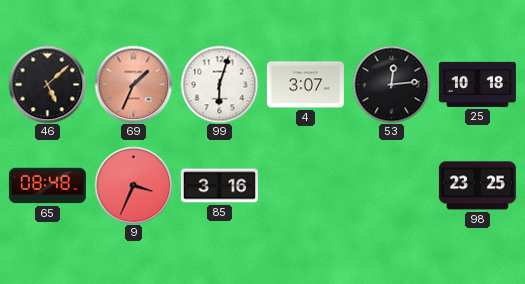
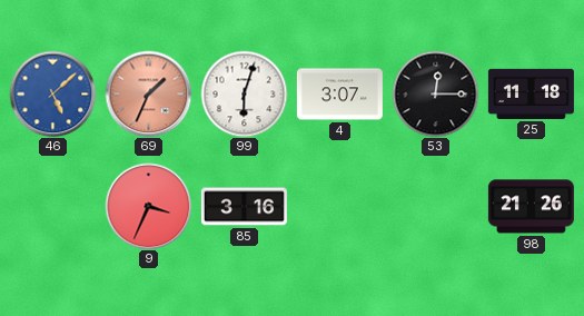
46 dial: black -> blue (52, 93)
53: 12:14 -> 12:15 (435, 93)
25: 10:18 -> 11:18 (531, 93)
65: 08:48 -> none (47, 186)
98: 23:25 -> 21:26 (531, 207)
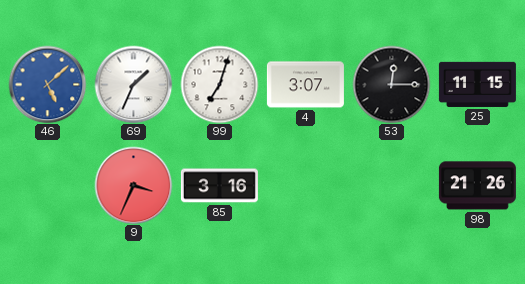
69 dial: salmon -> white (133, 84)
99: 6:03 -> 7:03 (219, 84)
25: 11:18 -> 11:15 (477, 84)
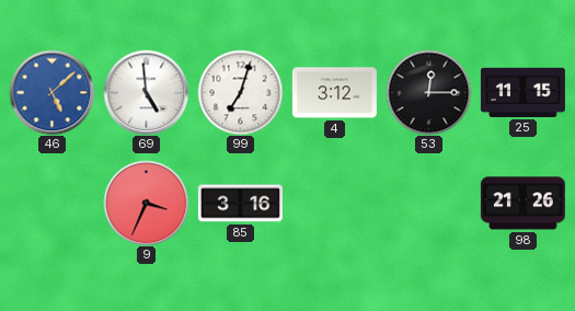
69: 1:34 -> 4:59 (146, 92)
4: 3:07 -> 3:12 (334, 93)
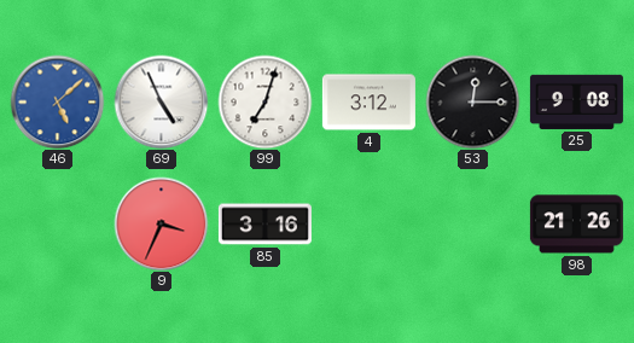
69: 4:59 -> 4:56 (161, 101)
25: 11:15 -> 9:08 (576, 101)
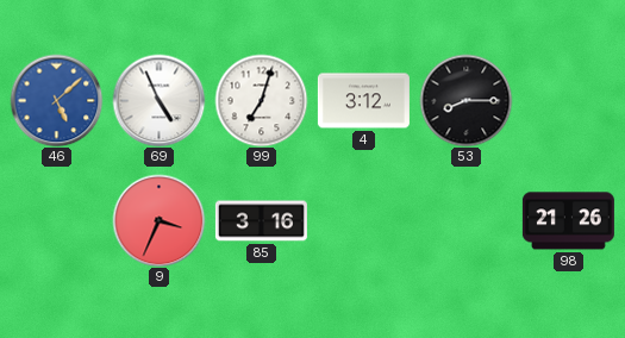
53: 12:15 -> 8:15 (465, 100)
25: 9:08 -> none (576, 101)
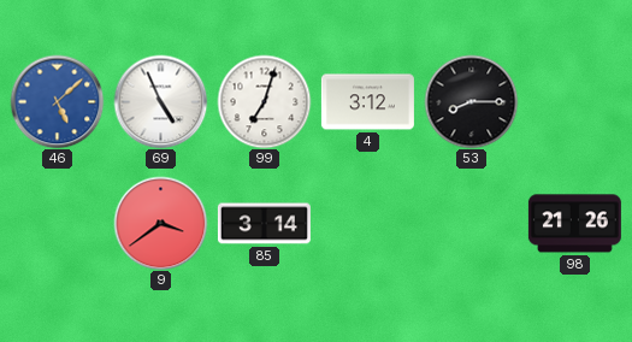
9: 3:34 -> 3:39 (160, 223)
85: 3:16 -> 3:14 (264, 224)
